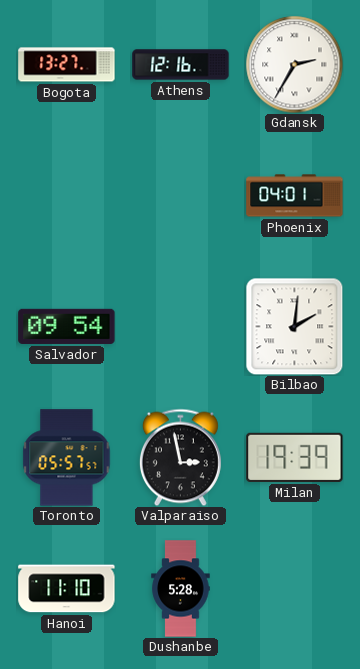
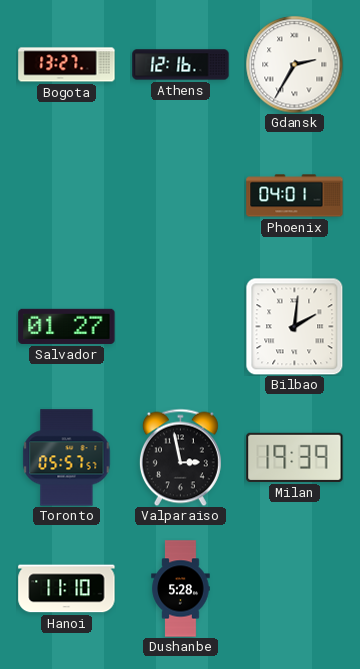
Salvador: 09:54 -> 01:27 (67, 326)
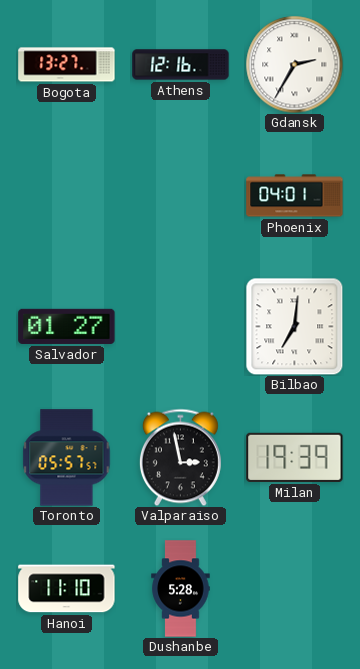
Bilbao: 2:01 -> 7:01 (294, 326)
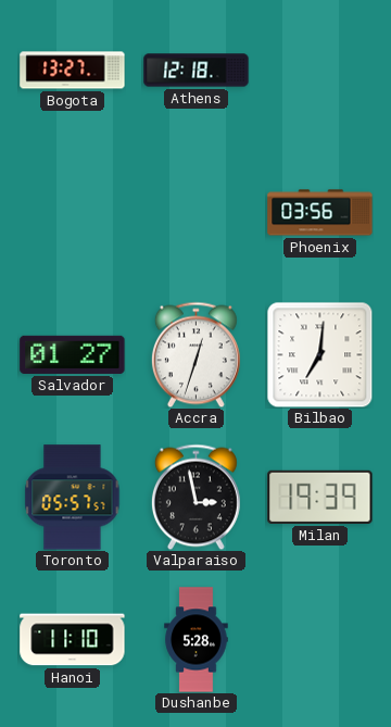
Athens: 12:16 -> 12:18 (197, 71)
Gdansk: 2:35 -> none (294, 64)
Phoenix: 04:01 -> 03:56 (320, 213)
Accra: none -> 12:33 (195, 354)
